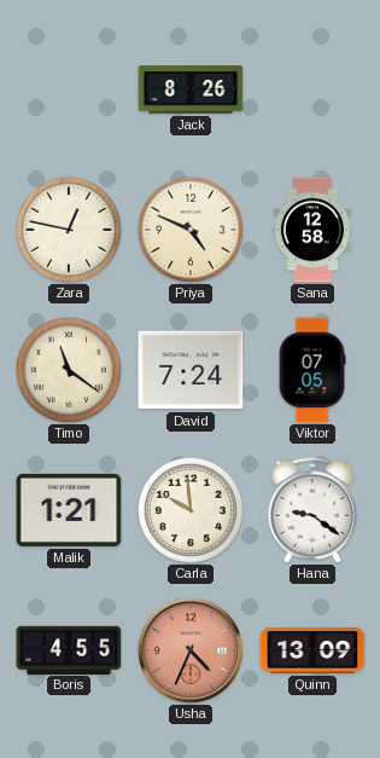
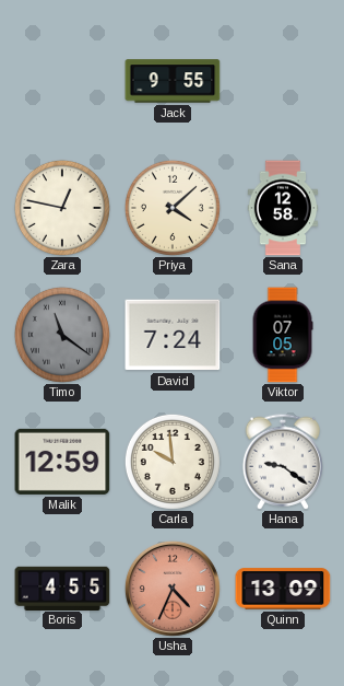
Jack: 8:26 -> 9:55 (173, 81)
Priya: 4:49 -> 4:08 (173, 208)
Timo dial: cream -> grey (62, 335)
Malik: 1:21 -> 12:59 (62, 462)
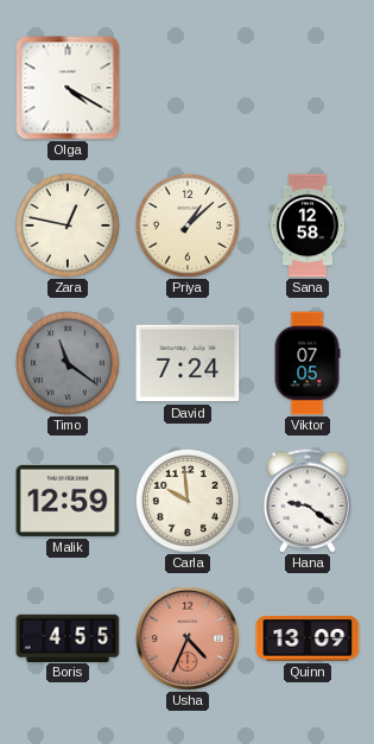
Olga: none -> 4:20 (68, 88)
Jack: 9:55 -> none (173, 81)
Priya: 4:08 -> 1:08 (188, 225)
